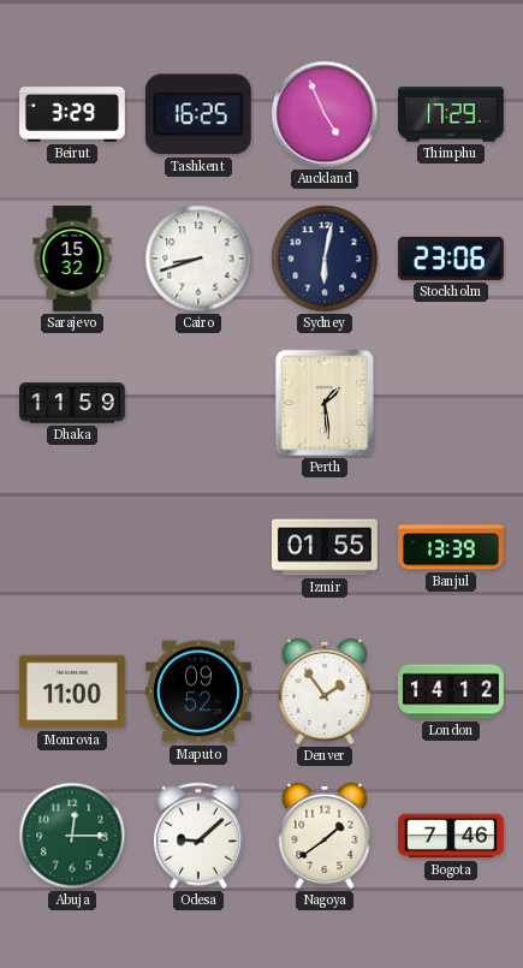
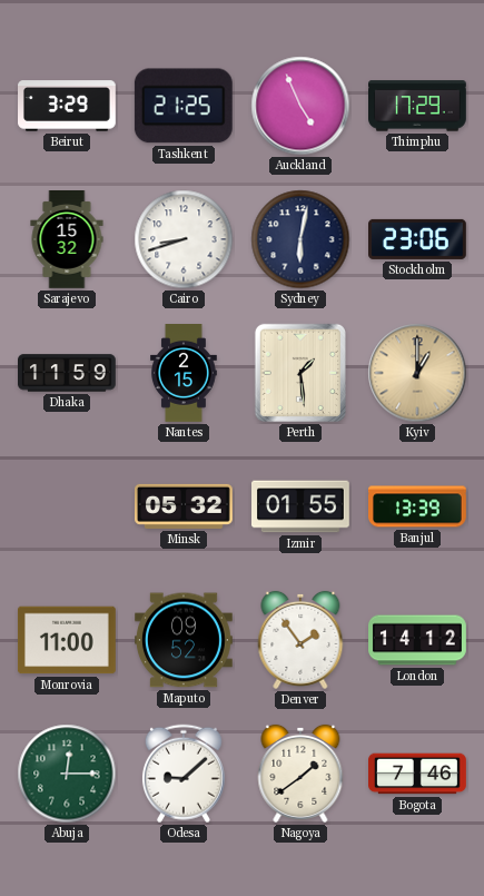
Tashkent: 16:25 -> 21:25 (184, 106)
Nantes: none -> 2:15 (185, 374)
Kyiv: none -> 1:00 (417, 373)
Minsk: none -> 05:32 (185, 506)
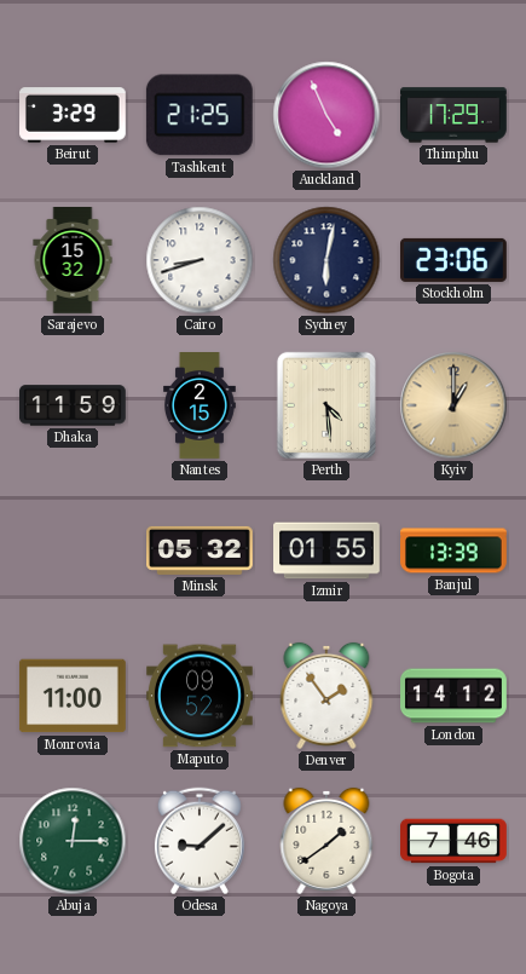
Perth: 1:29 -> 4:29 (326, 405)
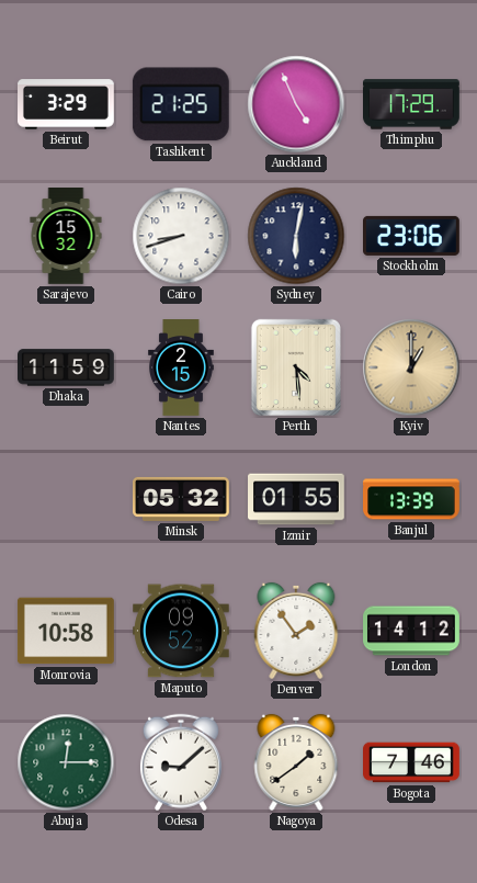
Monrovia: 11:00 -> 10:58 (66, 631)
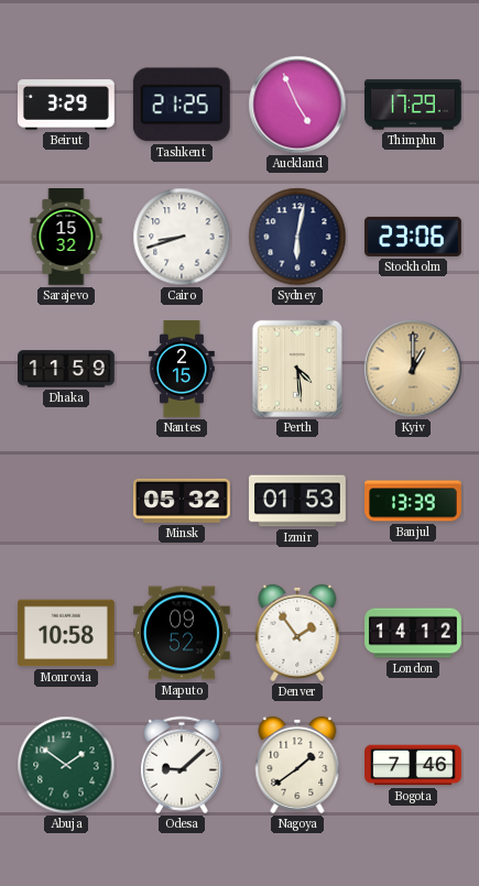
Izmir: 01:55 -> 01:53 (298, 501)
Abuja: 12:15 -> 1:51 (66, 765)
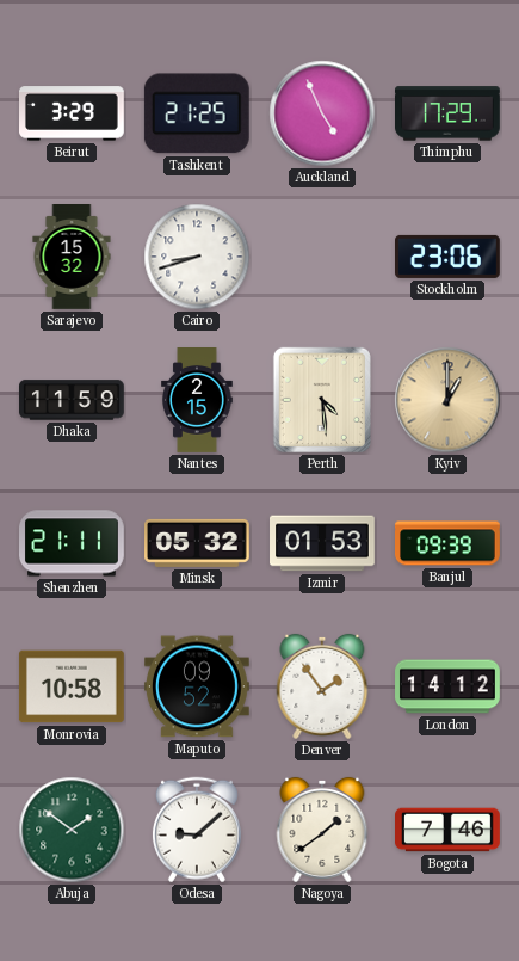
Sydney: 6:02 -> none (297, 237)
Shenzhen: none -> 21:11 (73, 543)
Banjul: 13:39 -> 09:39 (447, 543)
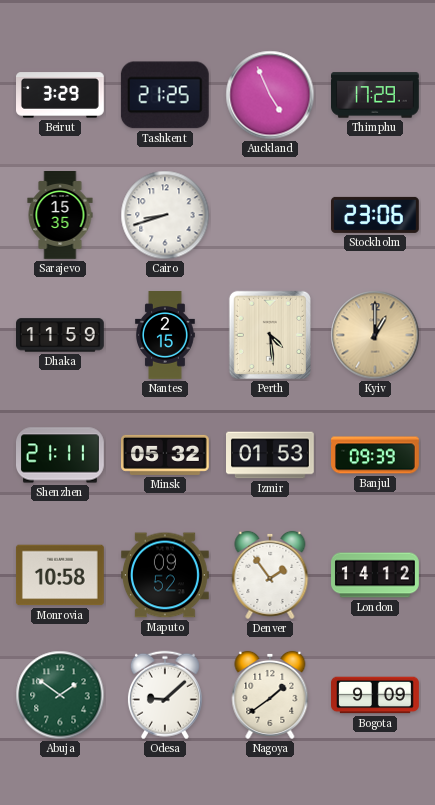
Sarajevo: 15:32 -> 15:35 (60, 216)
Bogota: 7:46 -> 9:09 (376, 695)
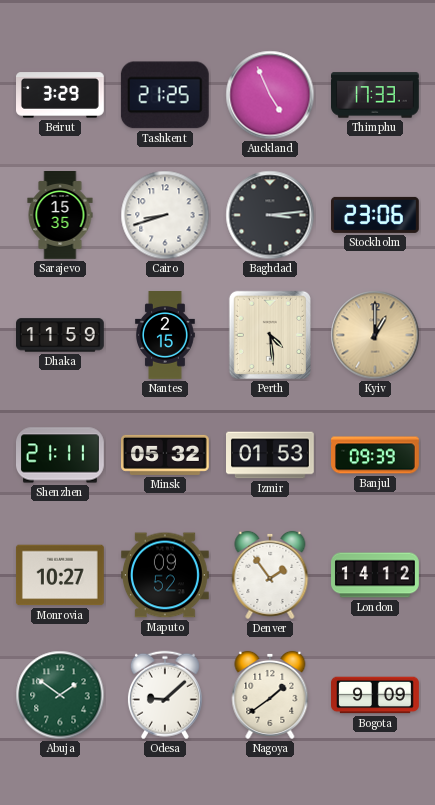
Thimphu: 17:29 -> 17:33 (376, 95)
Baghdad: none -> 3:14 (270, 215)
Monrovia: 10:58 -> 10:27 (60, 575)
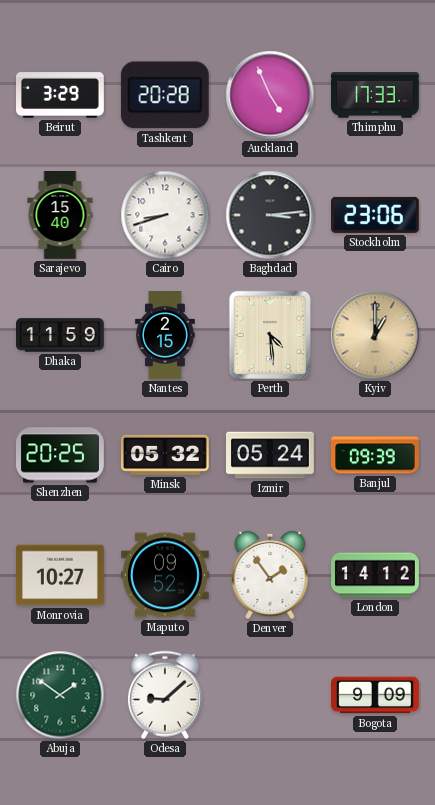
Tashkent: 21:25 -> 20:28 (165, 95)
Sarajevo: 15:35 -> 15:40 (60, 216)
Shenzhen: 21:11 -> 20:25 (61, 455)
Izmir: 01:53 -> 05:24 (271, 455)
Nagoya: 1:39 -> none (270, 695)
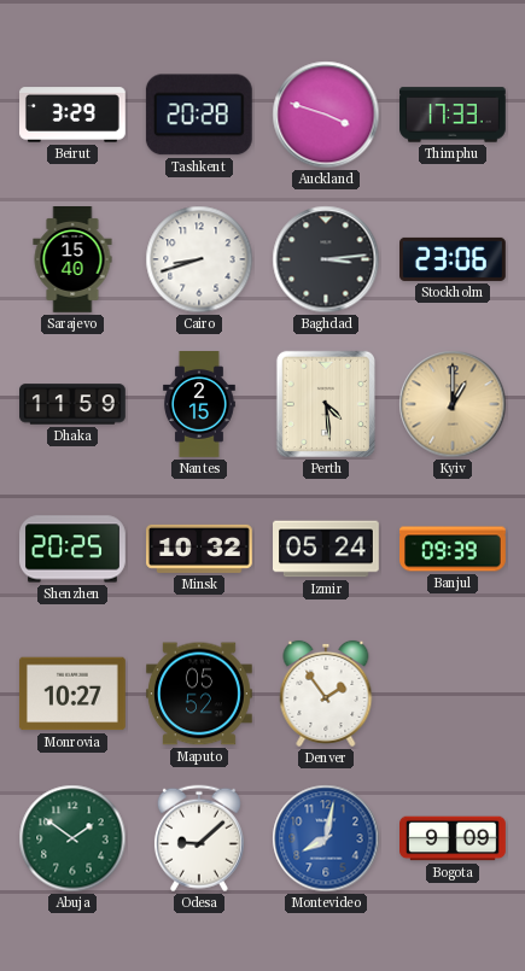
Auckland: 4:56 -> 3:48 (326, 115)
Minsk: 05:32 -> 10:32 (200, 549)
Maputo: 09:52 -> 05:52 (200, 694)
London: 14:12 -> none (375, 575)
Montevideo: none -> 8:02 (326, 838)
